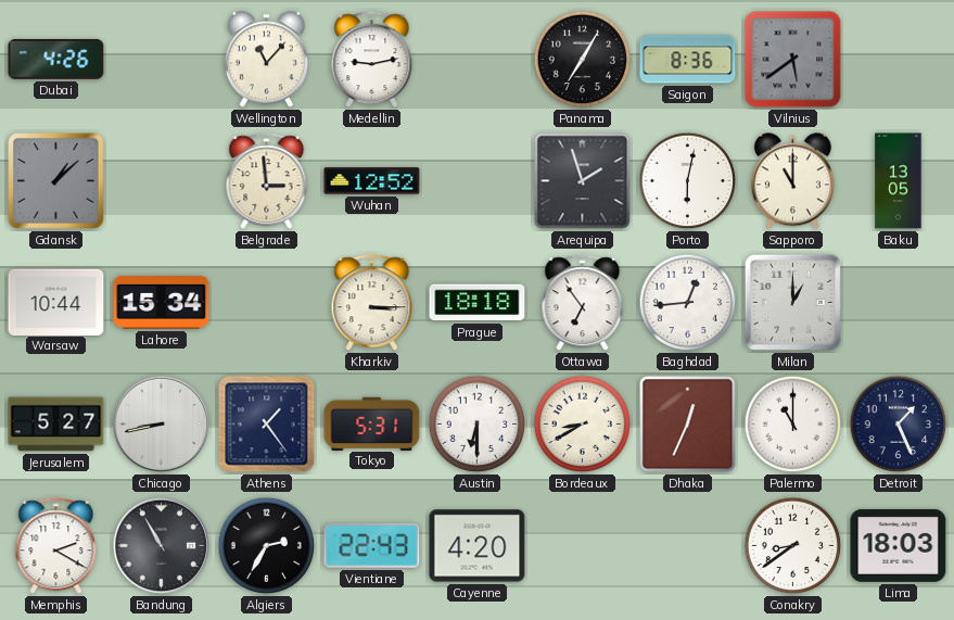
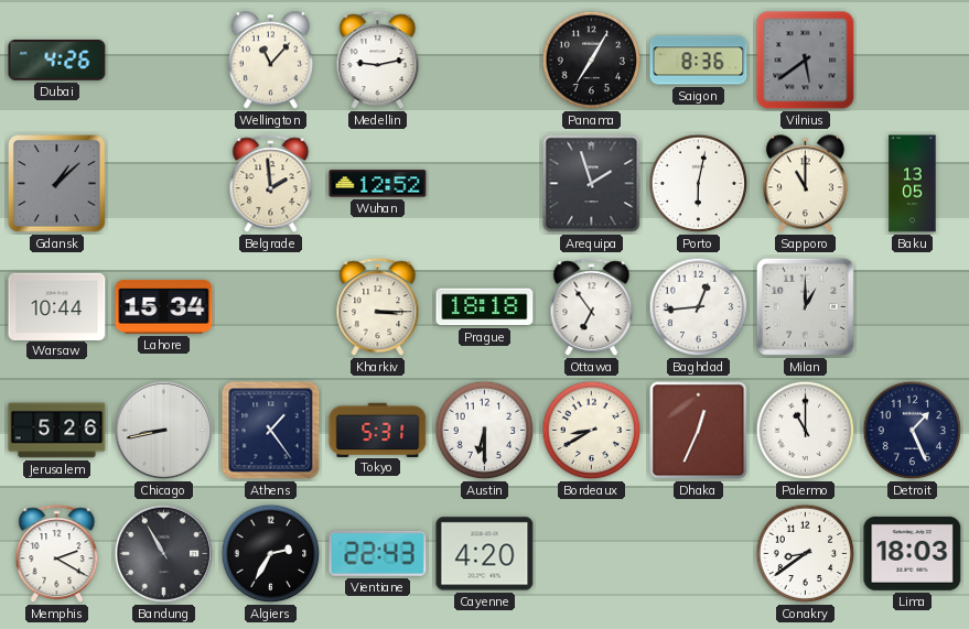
Belgrade: 2:59 -> 1:59 (271, 184)
Jerusalem: 5:27 -> 5:26 (57, 431)
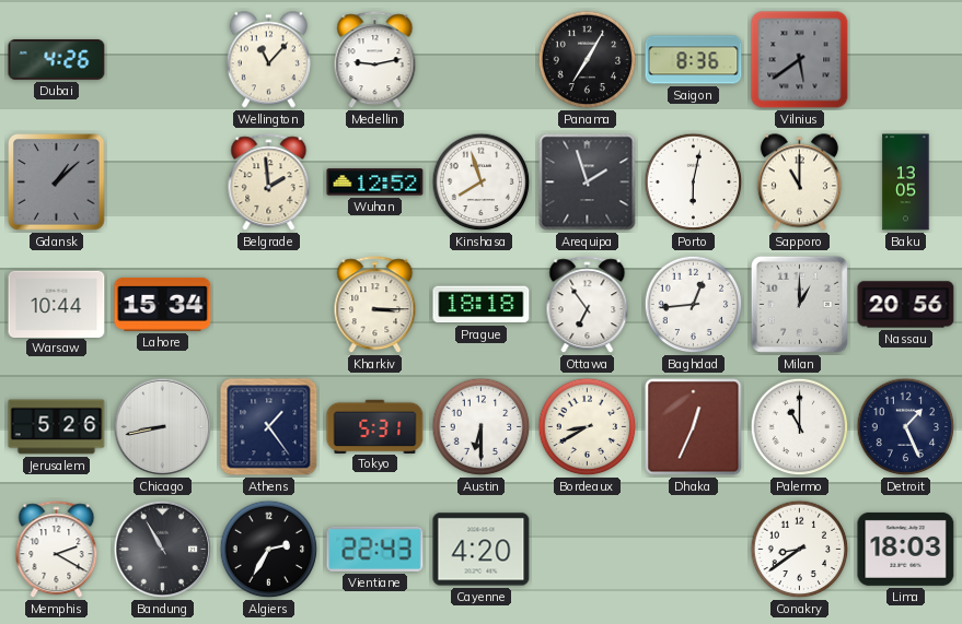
Kinshasa: none -> 7:57 (482, 183)
Nassau: none -> 20:56 (906, 305)
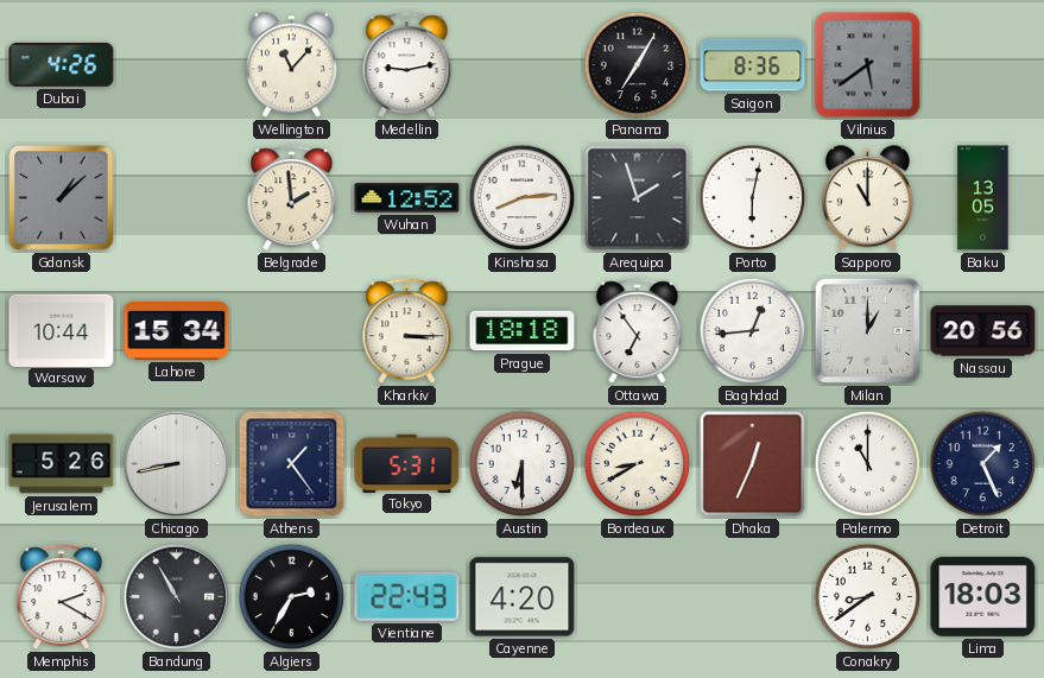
Kinshasa: 7:57 -> 8:14 (523, 198)
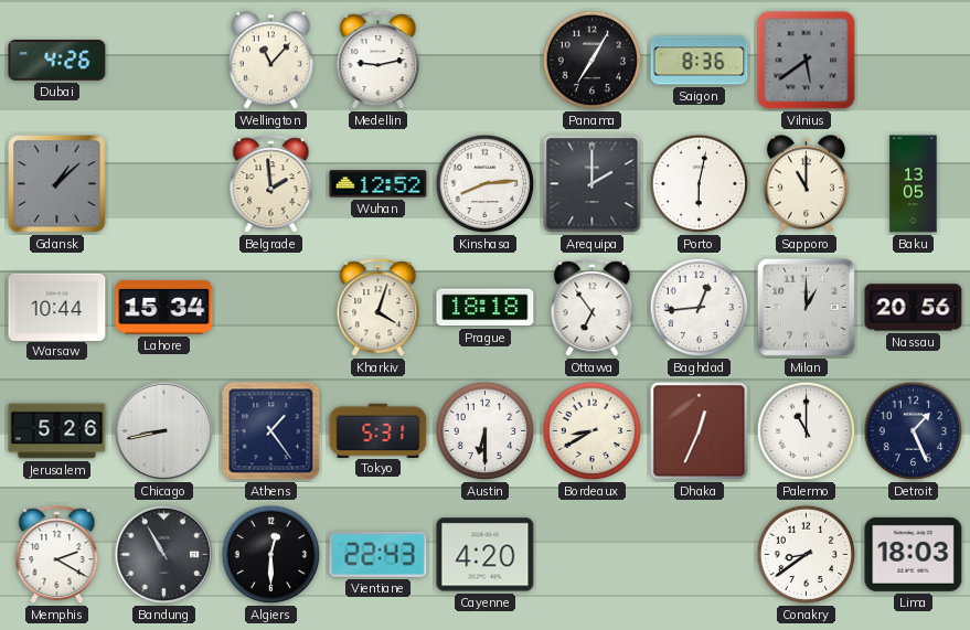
Arequipa: 1:57 -> 2:00 (593, 184)
Kharkiv: 3:15 -> 4:03 (379, 308)
Algiers: 2:35 -> 12:30 (271, 555)
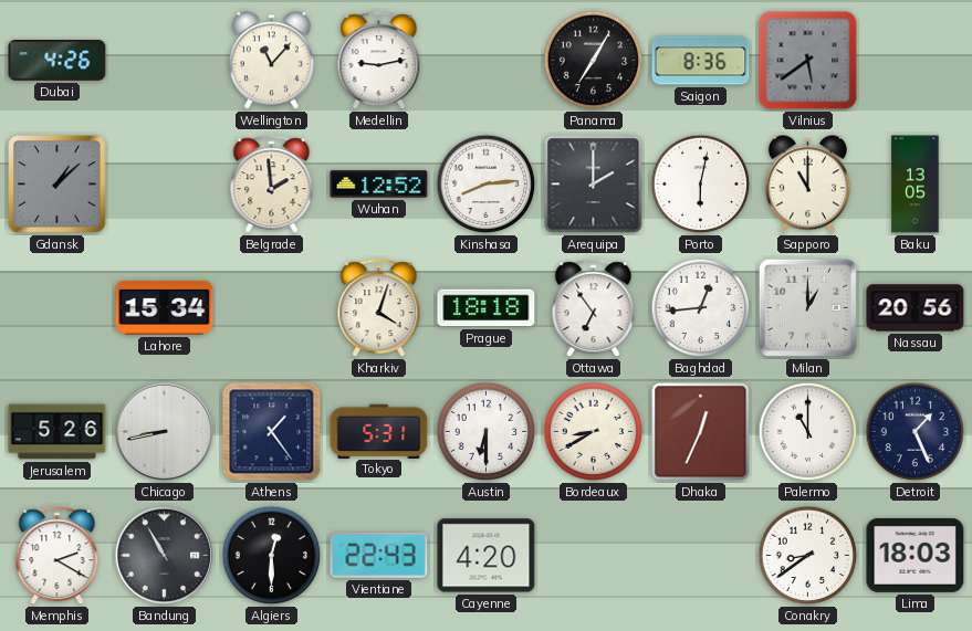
Warsaw: 10:44 -> none (57, 307)
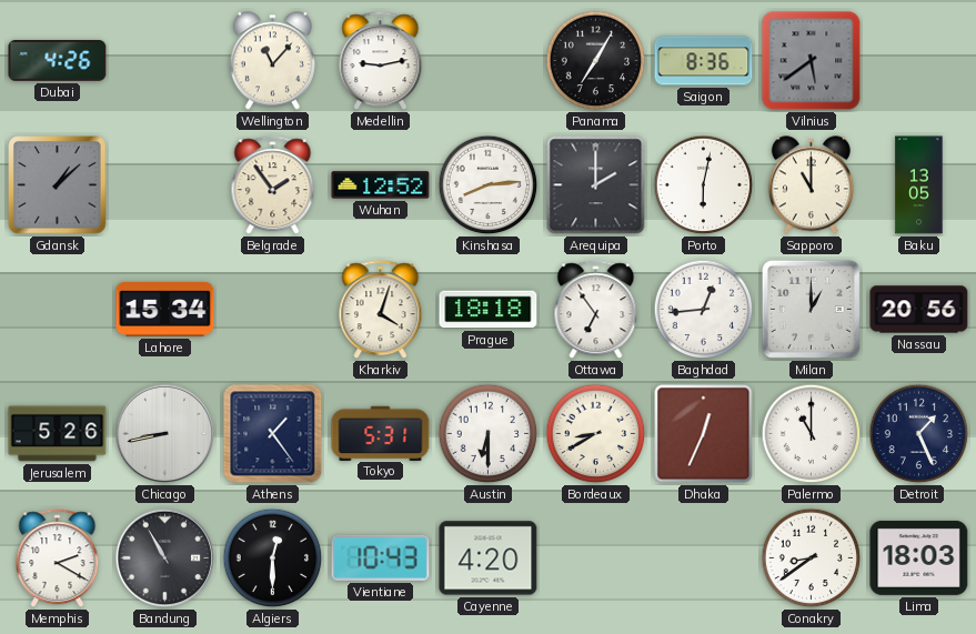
Belgrade: 1:59 -> 1:54 (273, 185)
Vientiane: 22:43 -> 10:43 (381, 557)
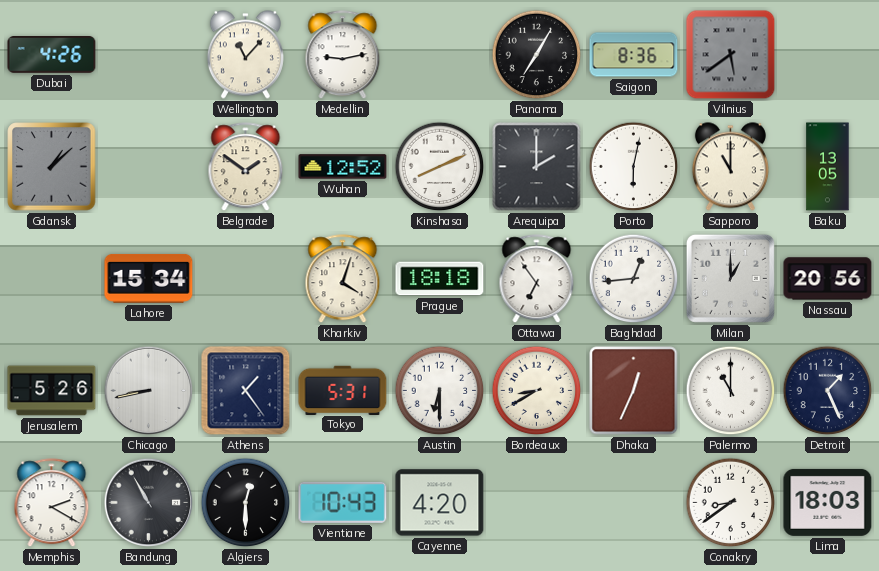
Belgrade: 1:54 -> 1:51 (246, 167)
Kinshasa: 8:14 -> 8:11 (440, 167)
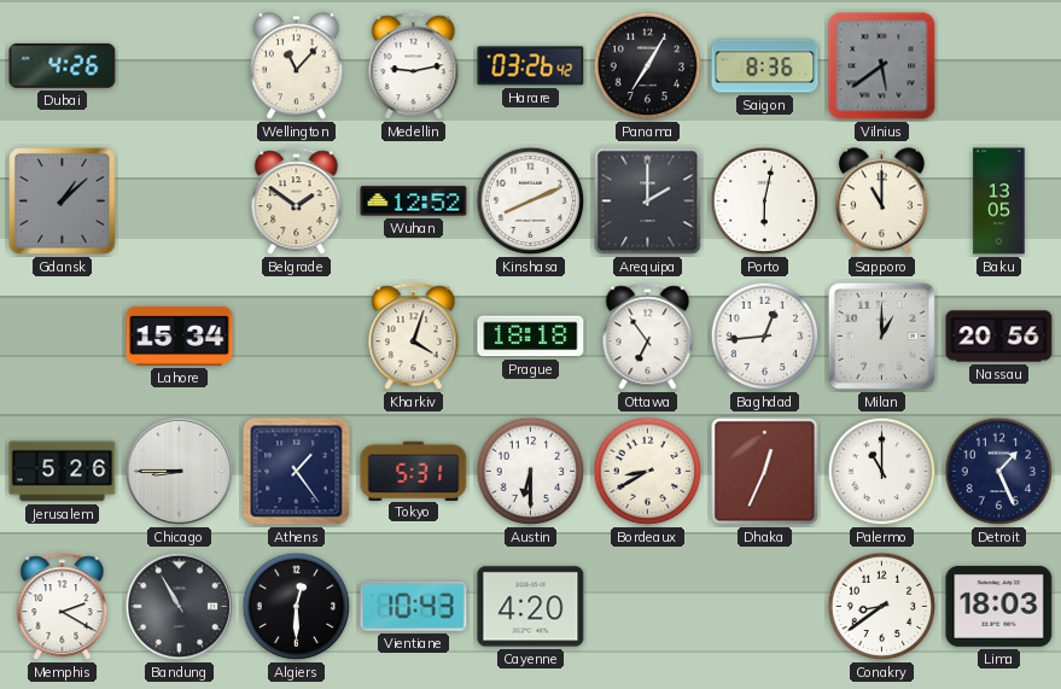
Harare: none -> 03:26 (531, 66)
Chicago: 8:43 -> 8:45 (180, 472)
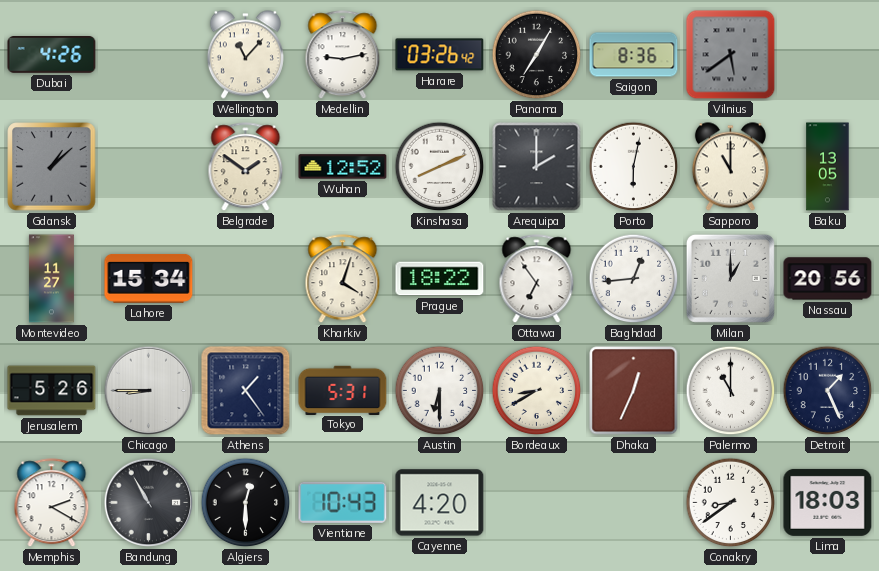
Montevideo: none -> 11:27 (51, 279)
Prague: 18:18 -> 18:22 (440, 279)
